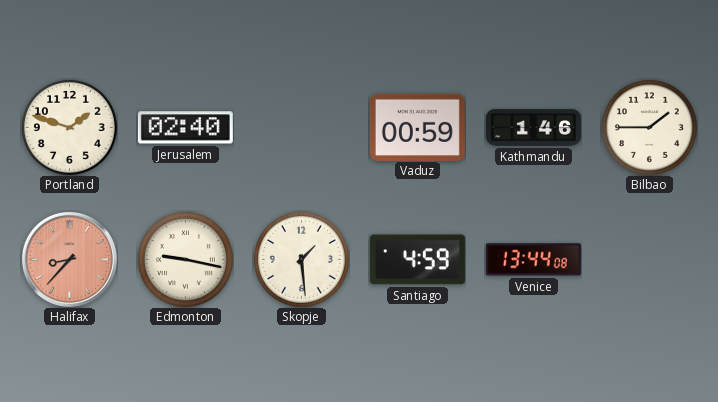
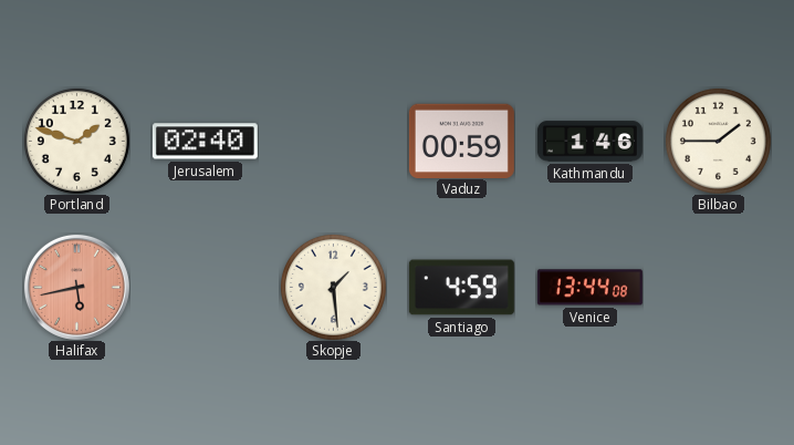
Halifax: 8:37 -> 5:43 (76, 287)
Edmonton: 9:17 -> none (185, 259)
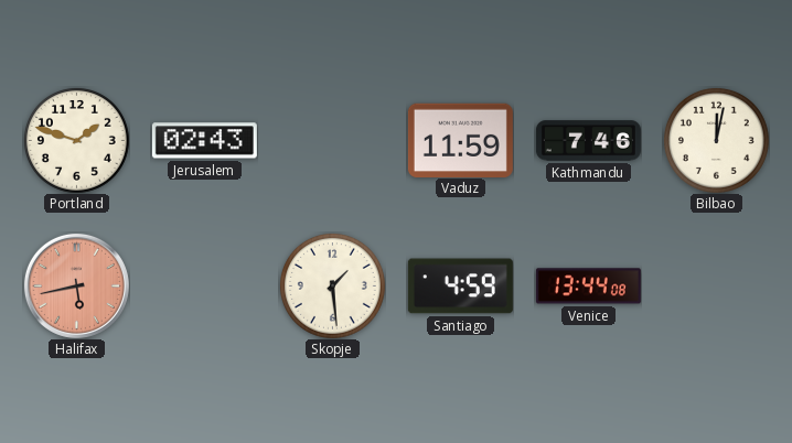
Jerusalem: 02:40 -> 02:43 (204, 141)
Vaduz: 00:59 -> 11:59 (460, 140)
Kathmandu: 1:46 -> 7:46 (588, 141)
Bilbao: 1:45 -> 12:02 (716, 140)
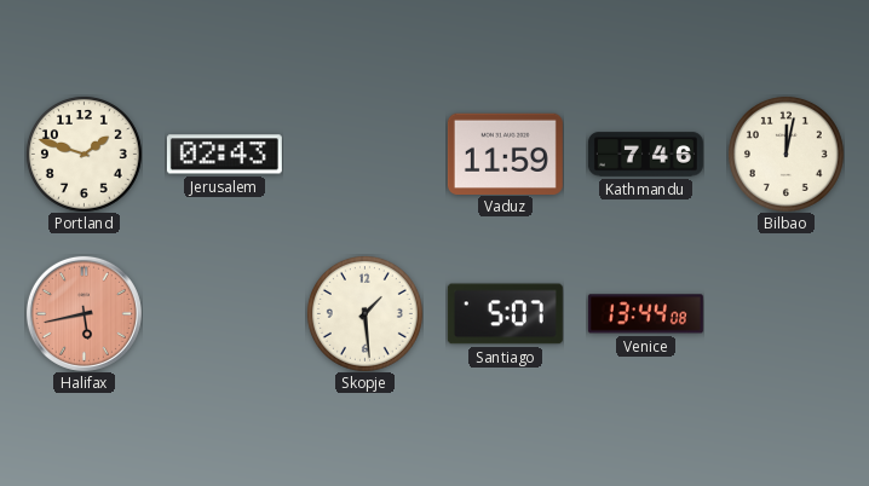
Santiago: 4:59 -> 5:07 (505, 314)
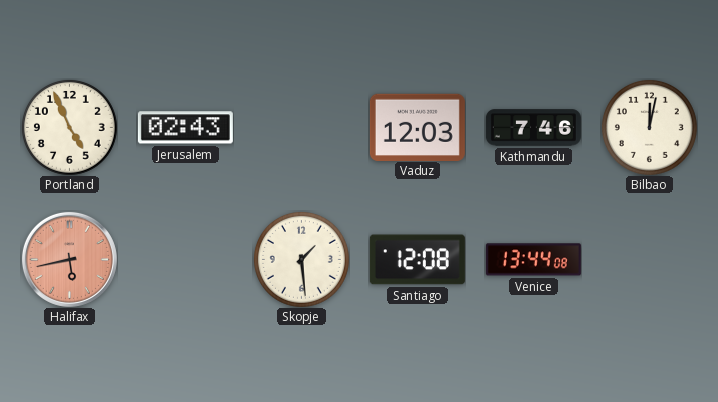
Portland: 1:48 -> 4:56 (69, 127)
Vaduz: 11:59 -> 12:03 (417, 127)
Santiago: 5:07 -> 12:08 (417, 260)
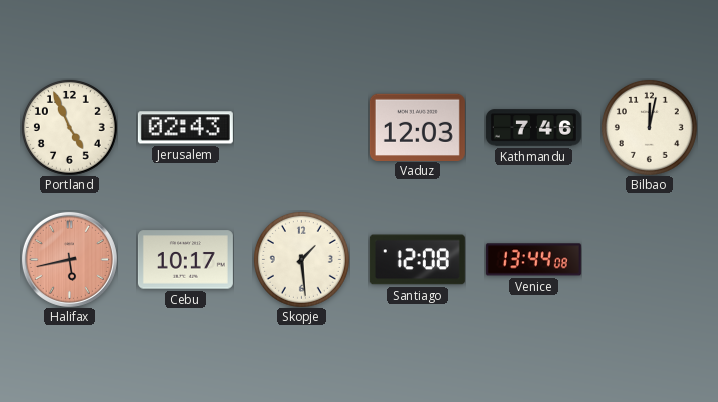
Cebu: none -> 10:17 (185, 260)
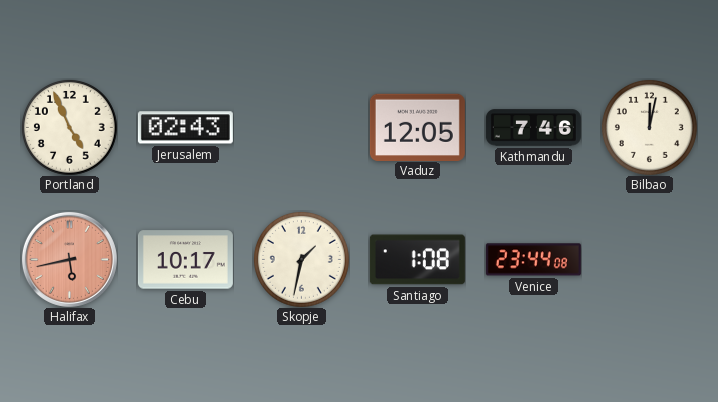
Vaduz: 12:03 -> 12:05 (417, 127)
Skopje: 1:29 -> 1:32 (301, 259)
Santiago: 12:08 -> 1:08 (417, 260)
Venice: 13:44 -> 23:44 (533, 260)
